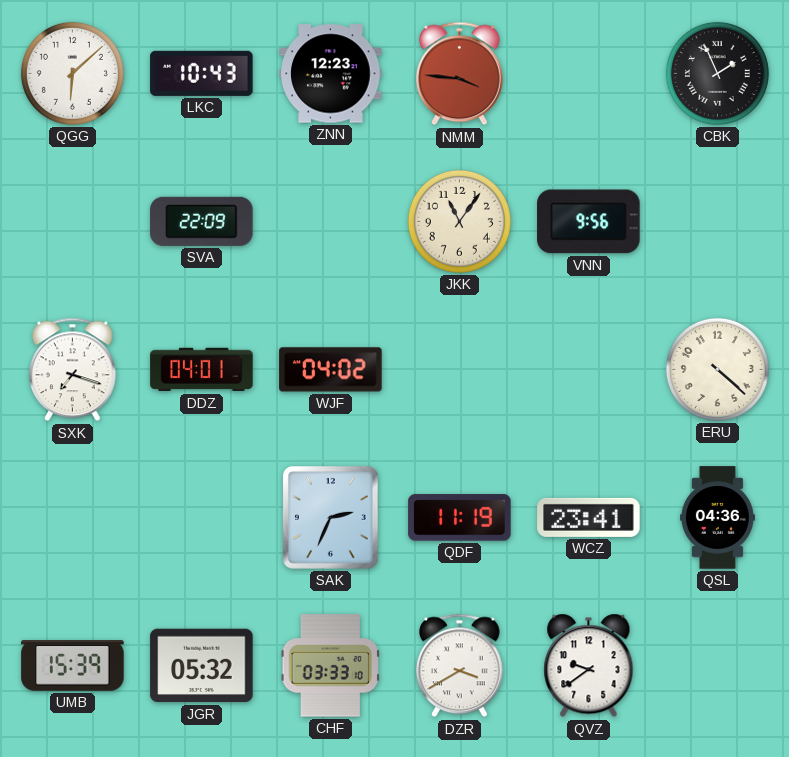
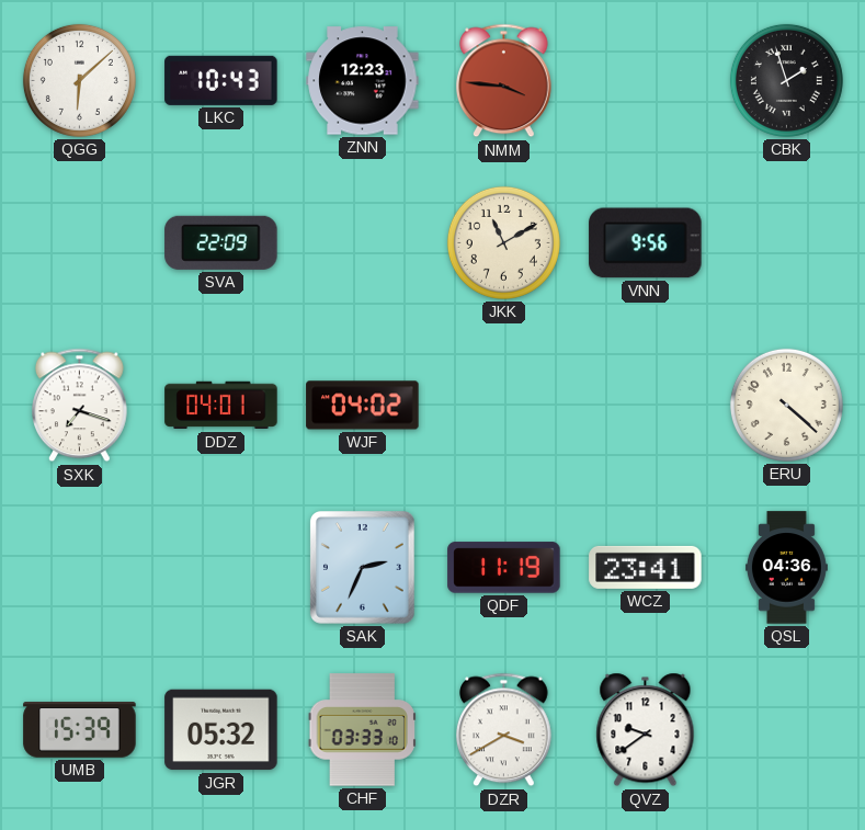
CBK: 1:56 -> 1:57 (786, 80)
JKK: 11:06 -> 11:10 (503, 242)
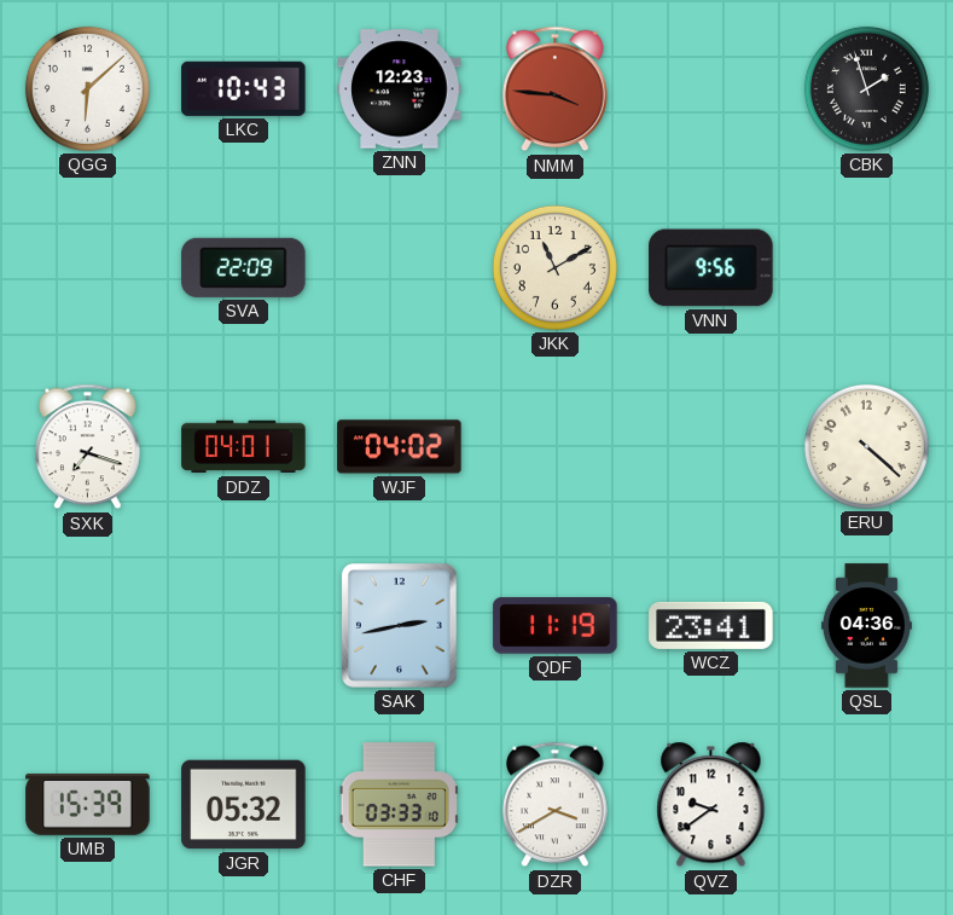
SAK: 2:34 -> 2:43 (400, 626)
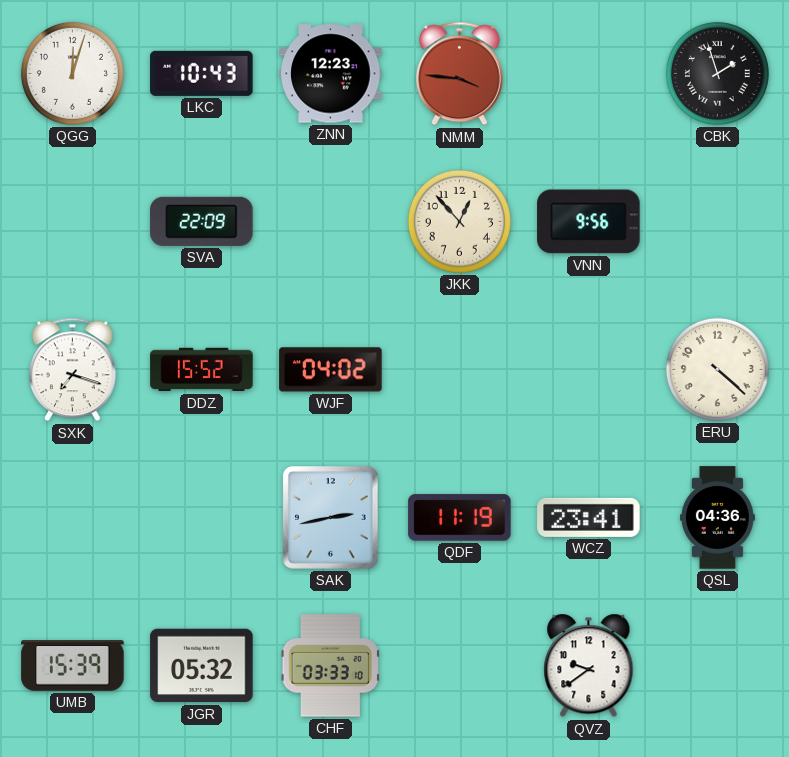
QGG: 6:08 -> 12:03 (72, 73)
JKK: 11:10 -> 12:53 (459, 221)
DDZ: 04:01 -> 15:52 (202, 370)
DZR: 3:40 -> none (556, 805)
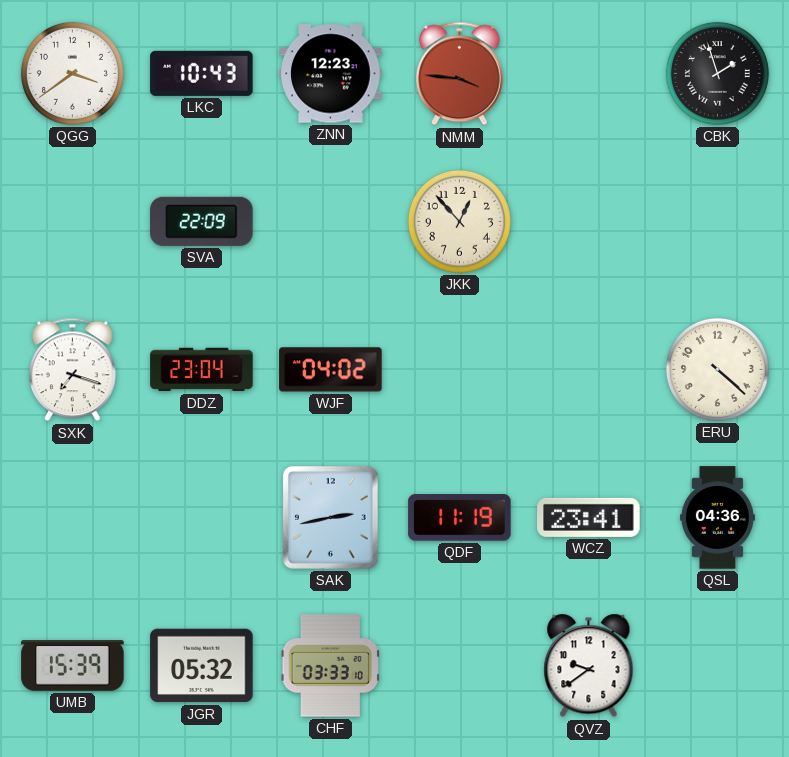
QGG: 12:03 -> 3:39 (72, 73)
VNN: 9:56 -> none (589, 222)
DDZ: 15:52 -> 23:04 (202, 370)
